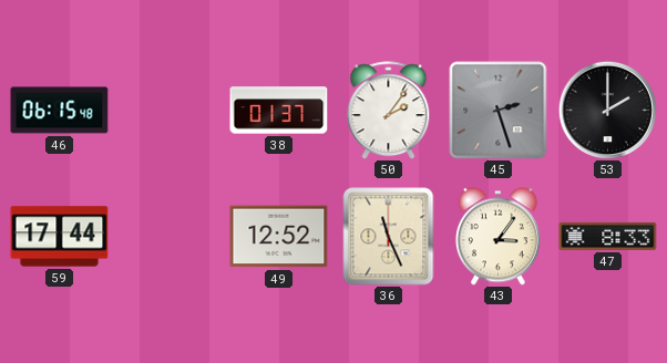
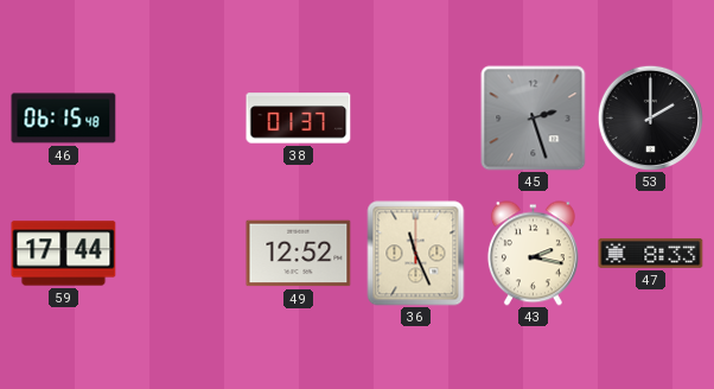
50: 2:06 -> none (389, 111)
43: 3:06 -> 2:17 (533, 254)
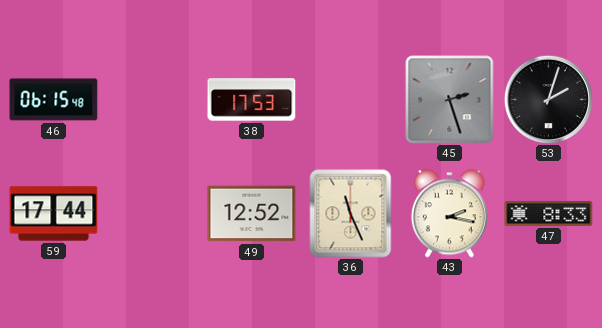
38: 01:37 -> 17:53 (252, 100)
53: 2:00 -> 2:03 (548, 99)
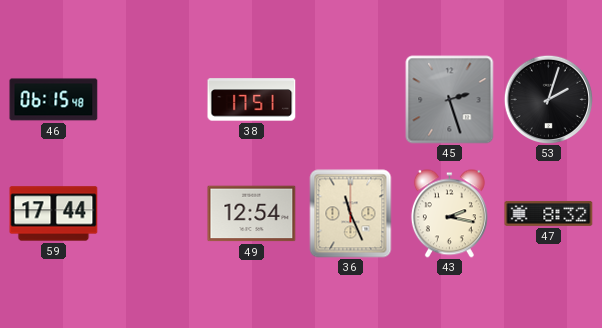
38: 17:53 -> 17:51 (252, 100)
49: 12:52 -> 12:54 (252, 214)
47: 8:33 -> 8:32 (549, 213)
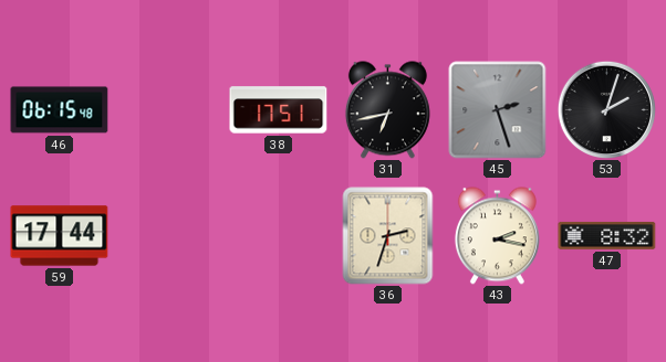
31: none -> 6:43 (387, 110)
49: 12:54 -> none (252, 214)
36: 11:26 -> 2:33 (388, 236)
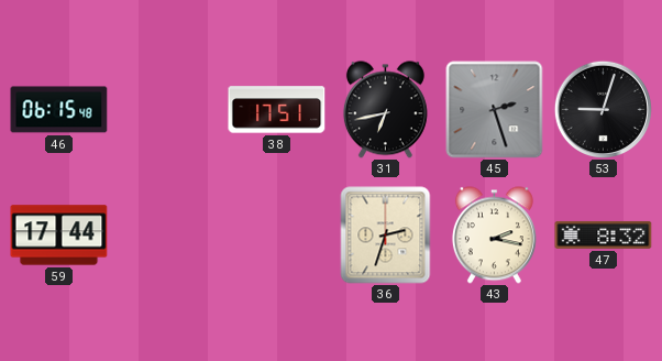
53: 2:03 -> 9:03 (603, 109)
